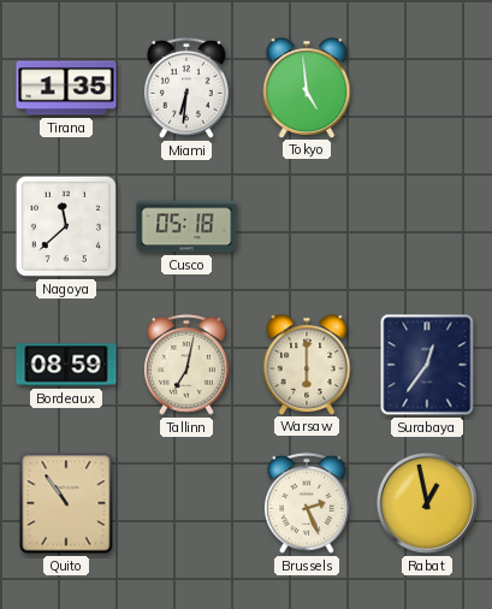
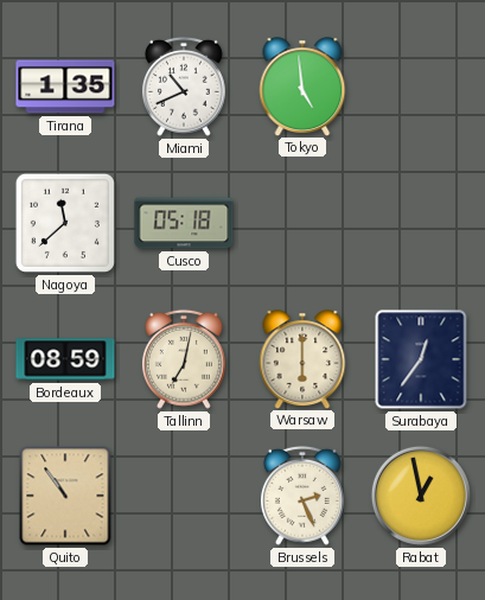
Miami: 6:31 -> 10:41 (184, 87)
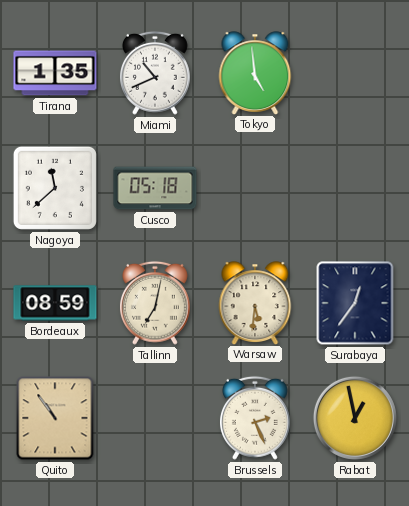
Warsaw: 6:00 -> 5:31 (255, 303)
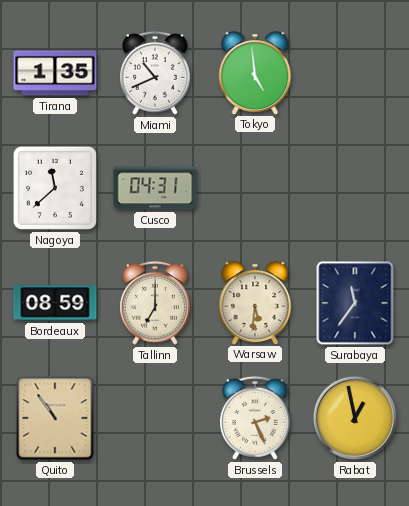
Cusco: 05:18 -> 04:31 (155, 188)
Tallinn: 7:02 -> 7:00 (155, 303)
Surabaya: 12:36 -> 11:36 (355, 303)
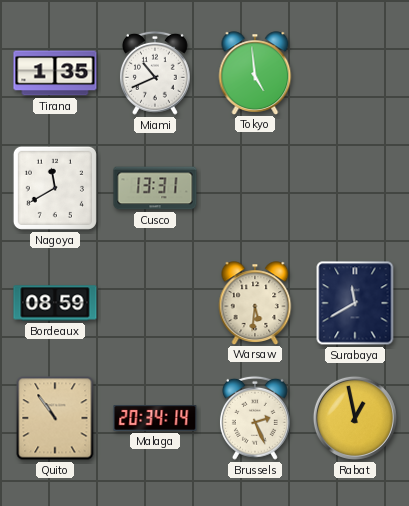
Nagoya: 11:38 -> 11:40 (55, 188)
Cusco: 04:31 -> 13:31 (155, 188)
Tallinn: 7:00 -> none (155, 303)
Surabaya: 11:36 -> 11:40 (355, 303)
Malaga: none -> 20:34 (155, 419)
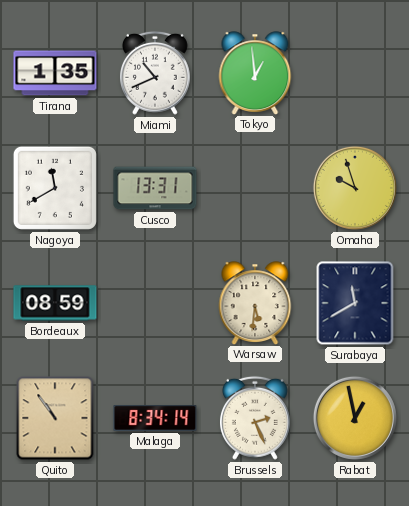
Tokyo: 4:59 -> 12:59 (255, 73)
Omaha: none -> 9:57 (355, 188)
Malaga: 20:34 -> 8:34 (155, 419)
